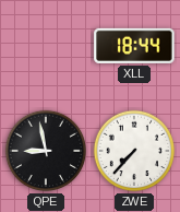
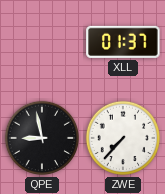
XLL: 18:44 -> 01:37 (123, 42)
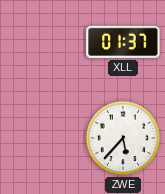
QPE: 8:58 -> none (42, 138)
ZWE: 7:37 -> 5:37 (123, 138)
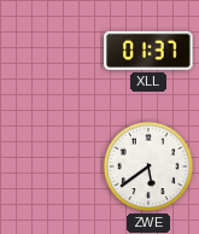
ZWE: 5:37 -> 5:39 (148, 166)
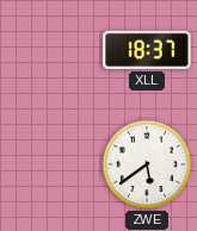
XLL: 01:37 -> 18:37 (147, 50)
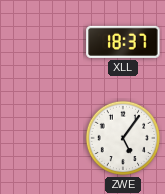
ZWE: 5:39 -> 5:06 (123, 138)
